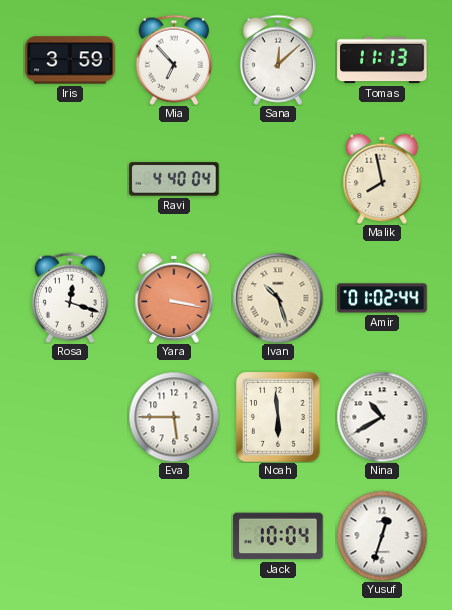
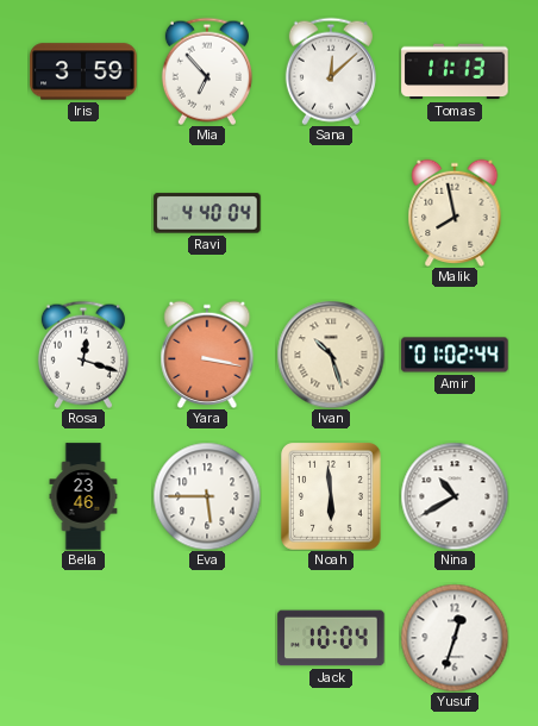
Bella: none -> 23:46 (83, 496)
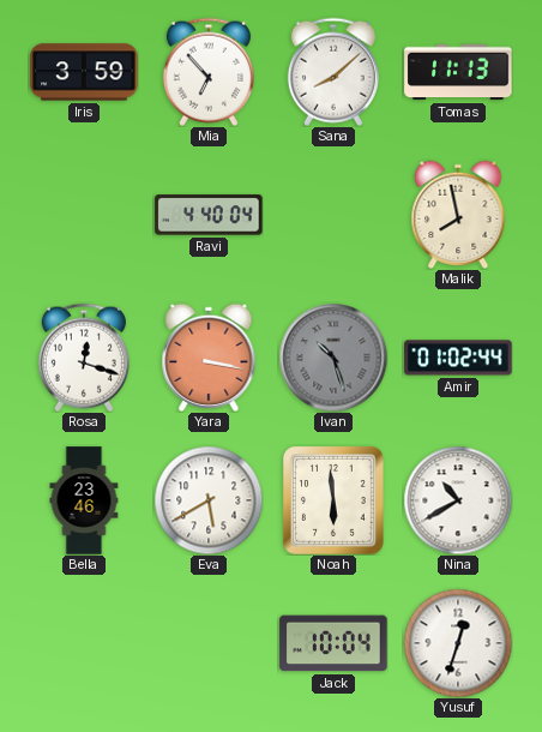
Sana: 12:08 -> 8:08 (333, 72)
Ivan dial: cream -> grey (333, 358)
Eva: 5:45 -> 5:40 (209, 500)
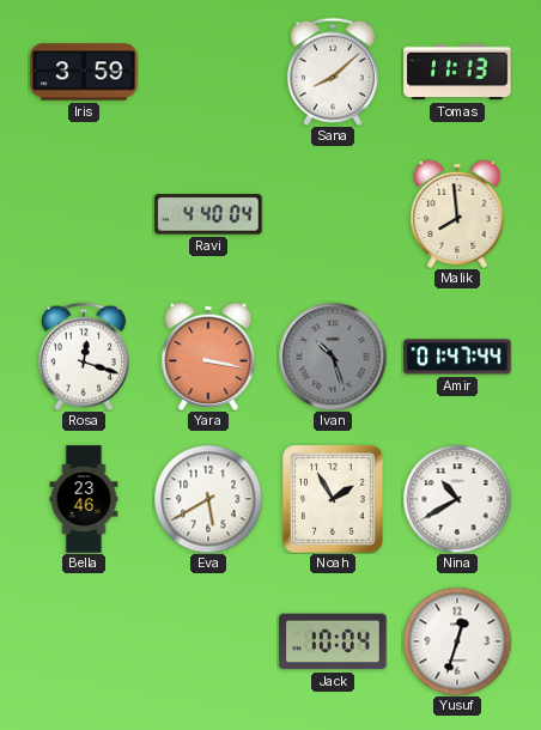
Mia: 6:53 -> none (209, 72)
Malik: 7:58 -> 7:59 (457, 214)
Amir: 01:02 -> 01:47 (457, 357)
Noah: 5:59 -> 1:55 (334, 500)
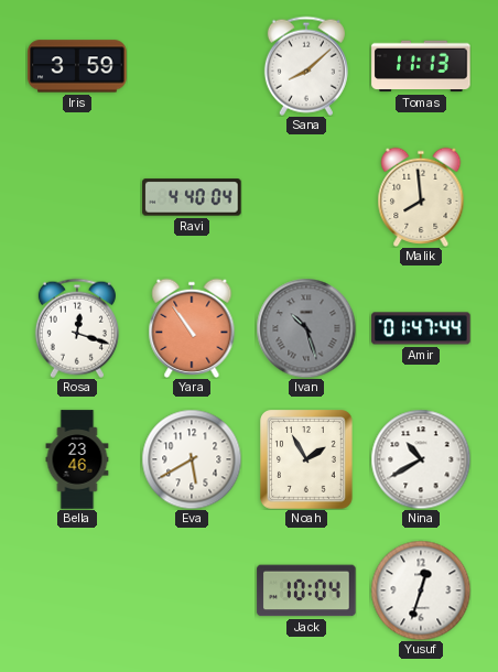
Yara: 3:17 -> 10:54 (192, 328)
